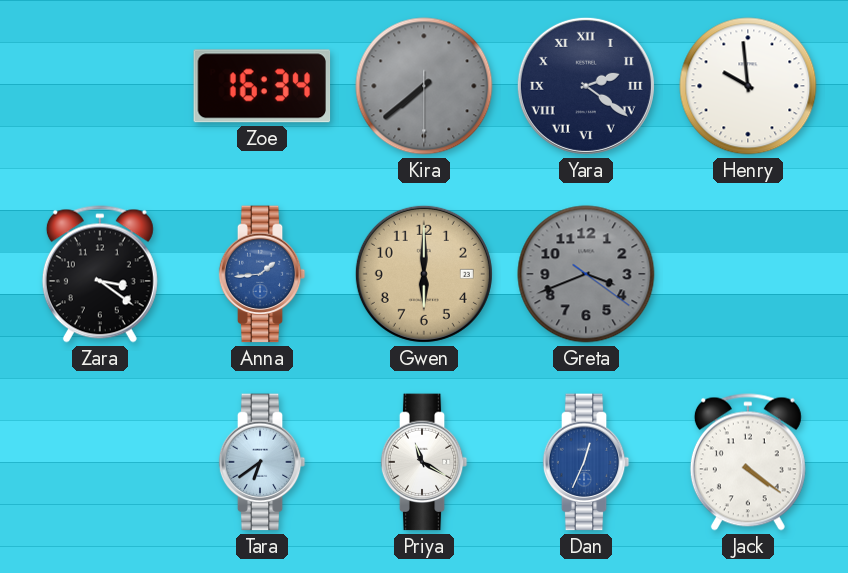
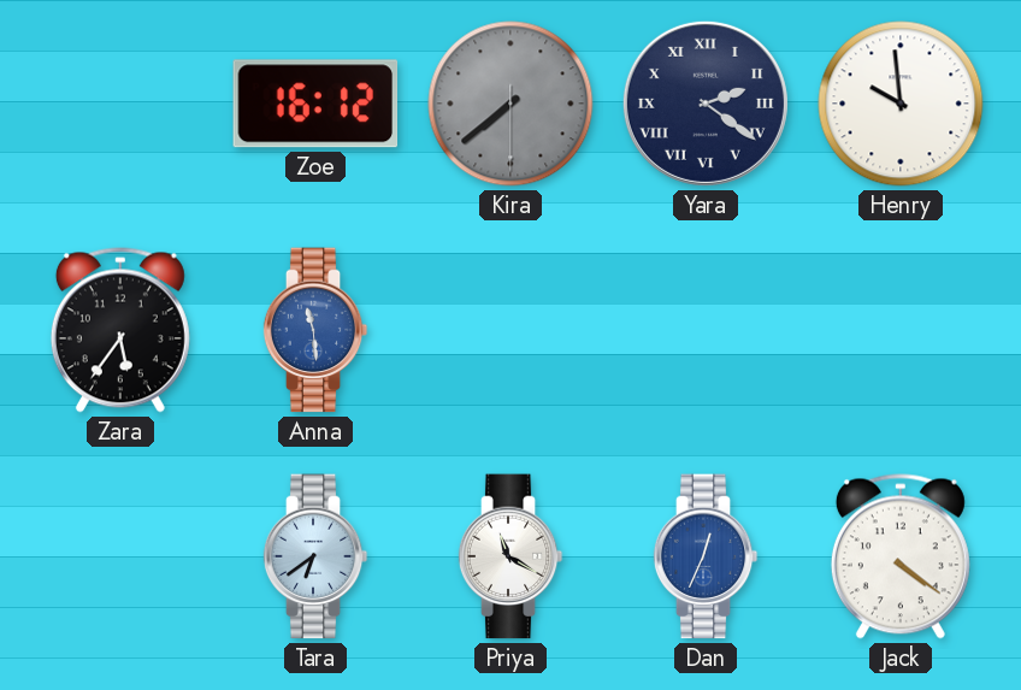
Zoe: 16:34 -> 16:12 (315, 104)
Zara: 3:21 -> 5:36 (120, 330)
Anna: 1:44 -> 11:29 (315, 330)
Gwen: 6:00 -> none (424, 274)
Greta: 3:41 -> none (586, 274)
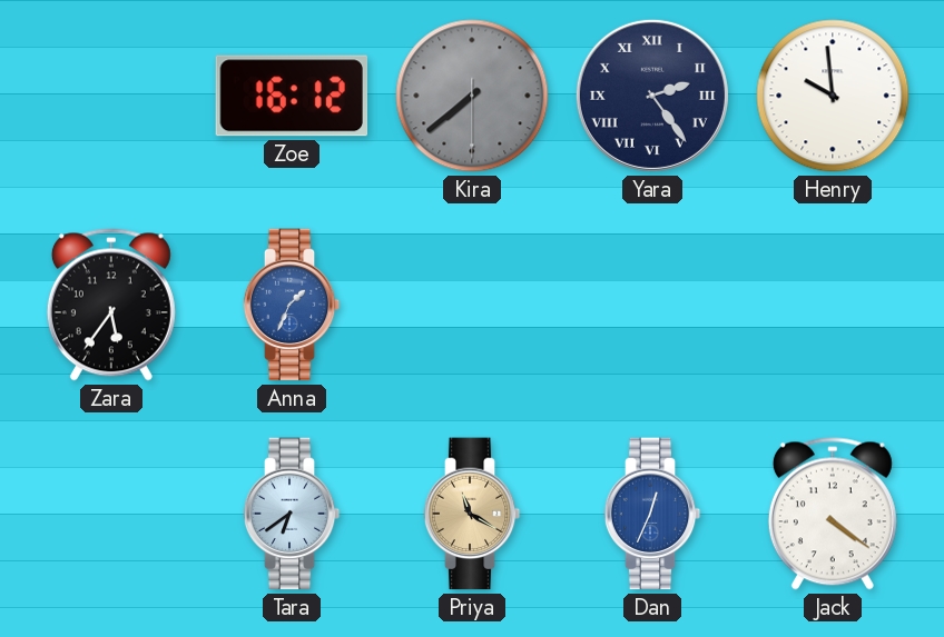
Yara: 2:21 -> 2:24 (652, 96)
Anna: 11:29 -> 1:34 (292, 305)
Priya dial: white -> champagne (472, 514)
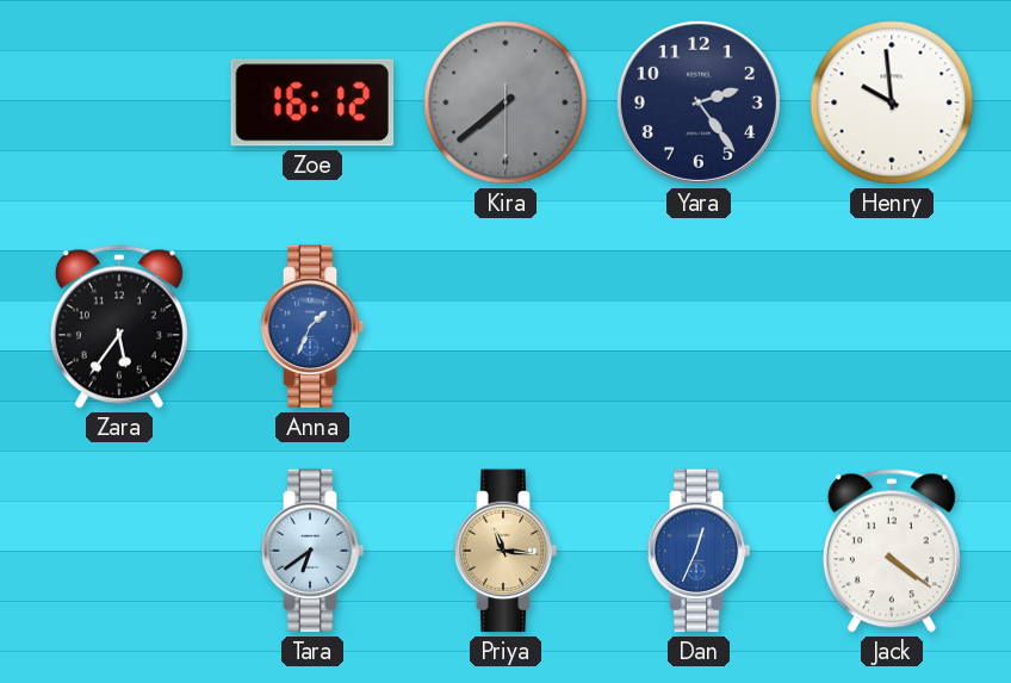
Yara numerals: Roman -> Arabic (699, 103)
Priya: 11:20 -> 11:16 (505, 551)
